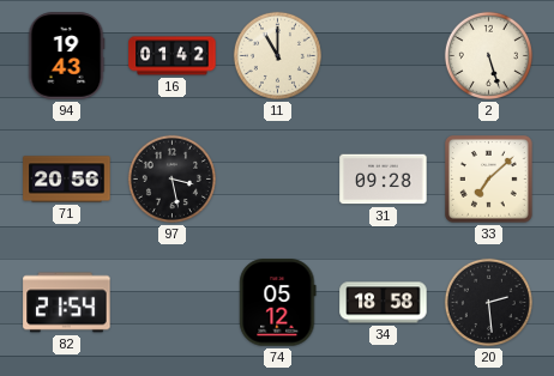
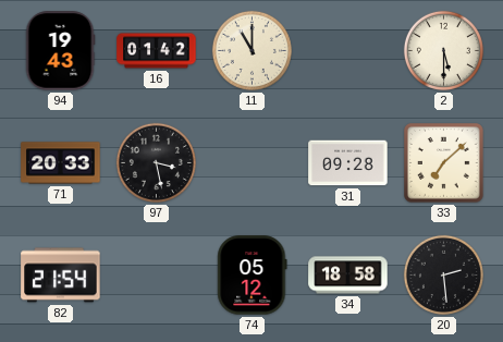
2: 5:27 -> 5:30 (443, 50)
71: 20:56 -> 20:33 (61, 163)
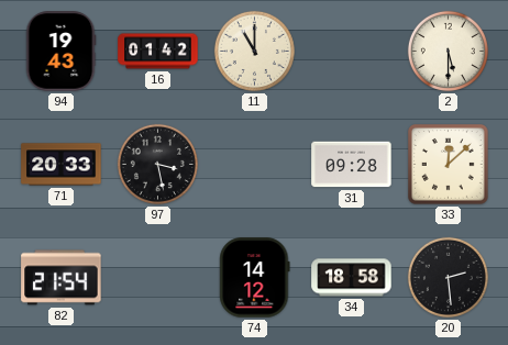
33: 7:08 -> 12:08 (449, 165)
74: 05:12 -> 14:12 (255, 278)
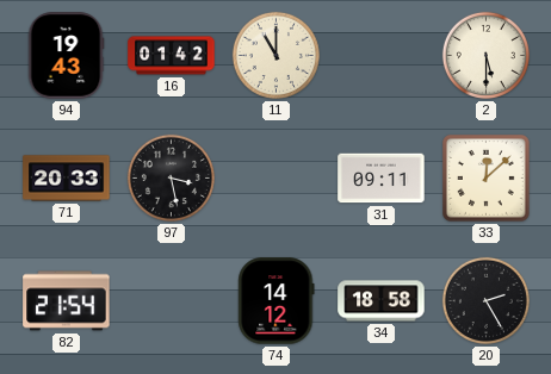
31: 09:28 -> 09:11 (382, 179)
20: 2:29 -> 2:25 (485, 300)
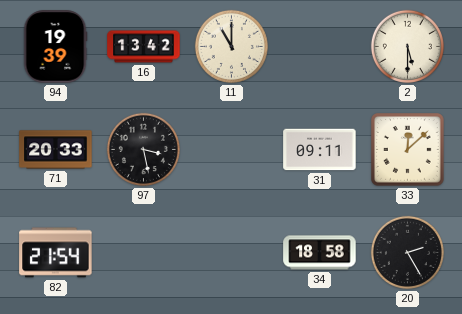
94: 19:43 -> 19:39 (55, 47)
16: 01:42 -> 13:42 (144, 47)
74: 14:12 -> none (277, 301)
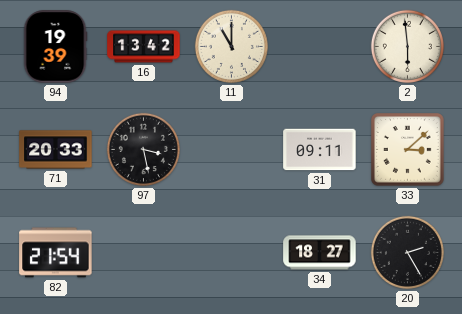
2: 5:30 -> 5:59 (407, 46)
33: 12:08 -> 3:08 (408, 150)
34: 18:58 -> 18:27 (320, 253)
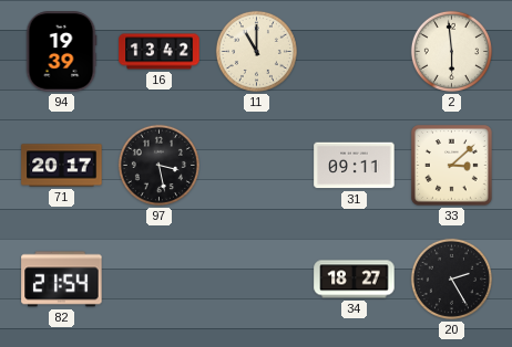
71: 20:33 -> 20:17 (62, 166)
